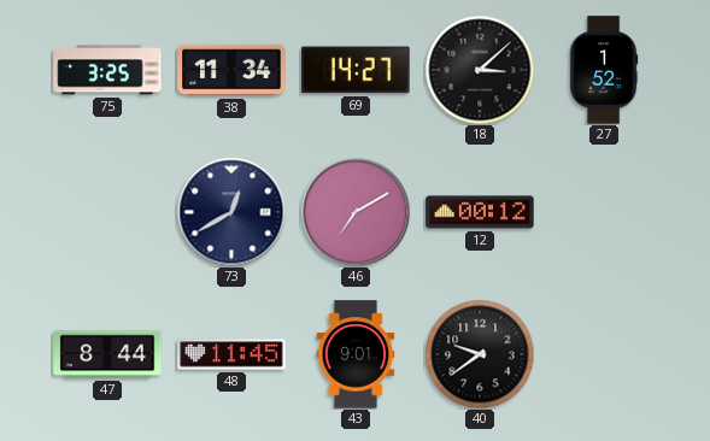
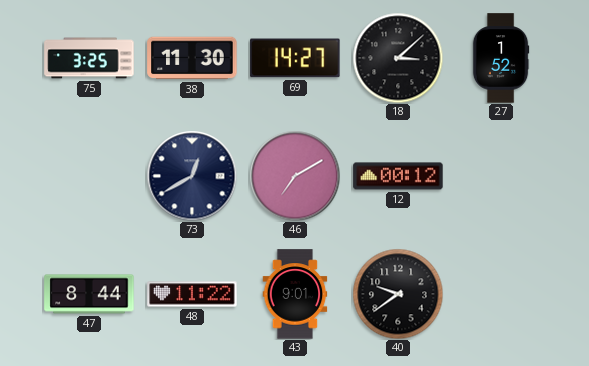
38: 11:34 -> 11:30 (192, 58)
48: 11:45 -> 11:22 (192, 294)
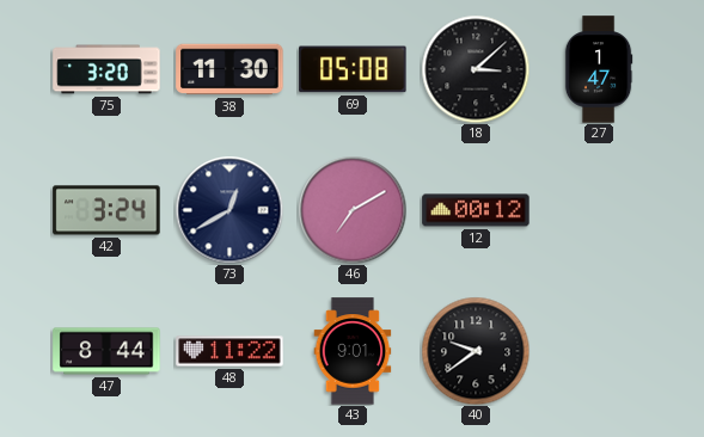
75: 3:25 -> 3:20 (106, 69)
69: 14:27 -> 05:08 (353, 69)
27: 1:52 -> 1:47 (599, 69)
42: none -> 3:24 (106, 210)
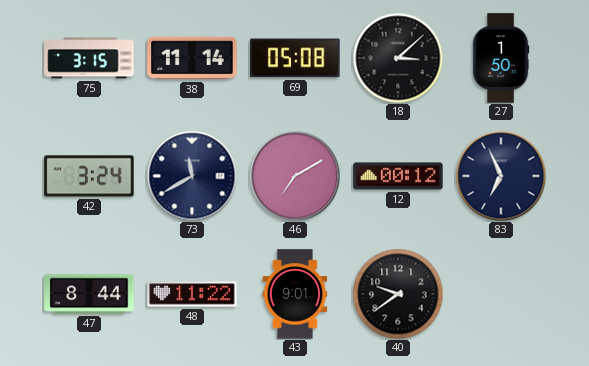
75: 3:20 -> 3:15 (89, 58)
38: 11:30 -> 11:14 (192, 58)
27: 1:47 -> 1:50 (501, 58)
73: 12:40 -> 11:40 (192, 176)
83: none -> 6:56 (501, 176)
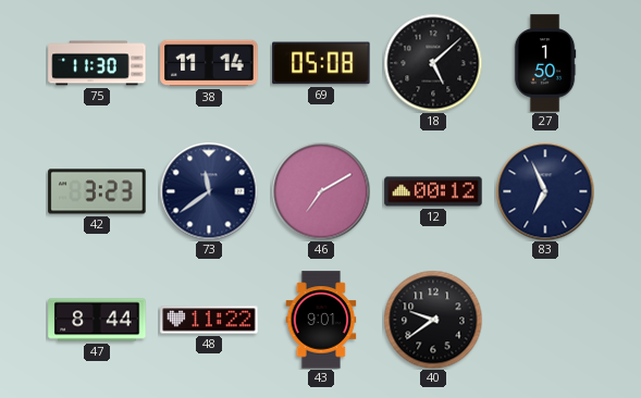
75: 3:15 -> 11:30 (97, 63)
18: 3:08 -> 5:08 (433, 63)
42: 3:24 -> 3:23 (97, 191)
73: 11:40 -> 11:39 (209, 191)
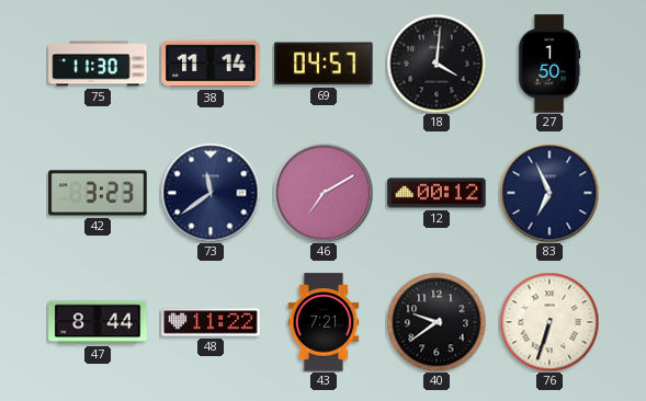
69: 05:08 -> 04:57 (324, 64)
18: 5:08 -> 4:01 (437, 64)
43: 9:01 -> 7:21 (324, 322)
76: none -> 6:33 (549, 322)
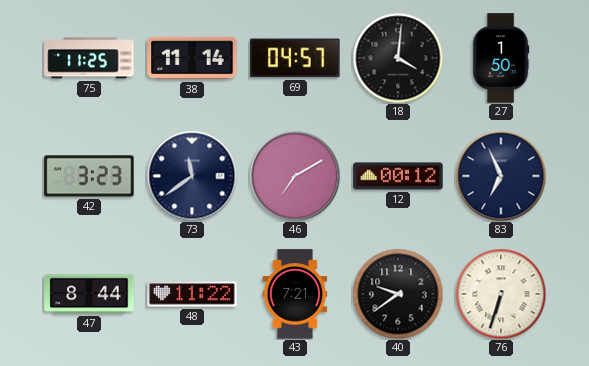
75: 11:30 -> 11:25 (89, 58)
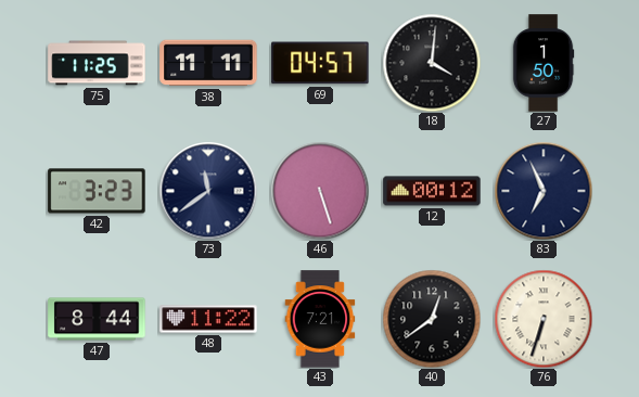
38: 11:14 -> 11:11 (208, 63)
46: 7:10 -> 5:27 (320, 191)
40: 9:39 -> 12:39 (432, 319)
